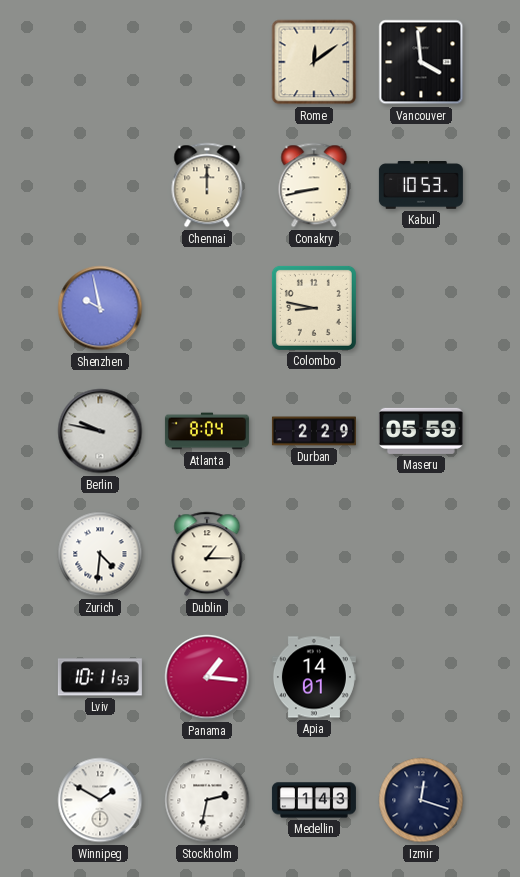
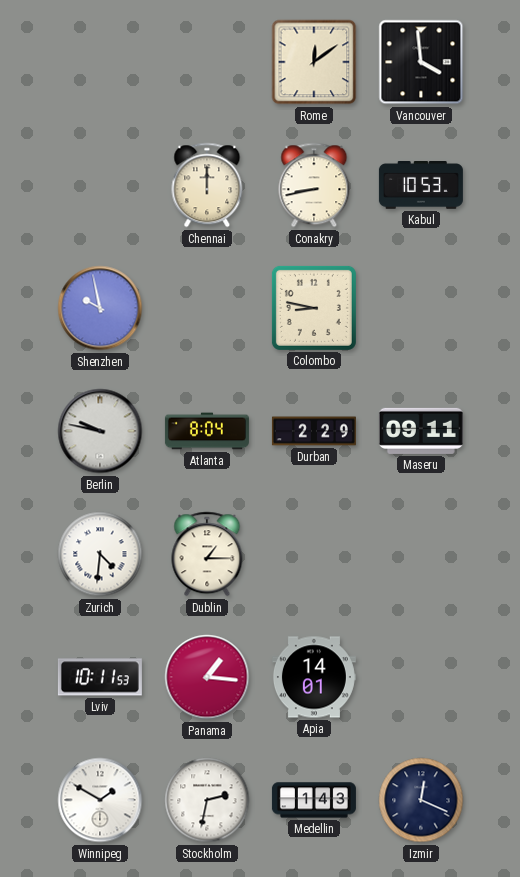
Maseru: 05:59 -> 09:11 (421, 431)
Izmir: 12:18 -> 12:19 (421, 800)
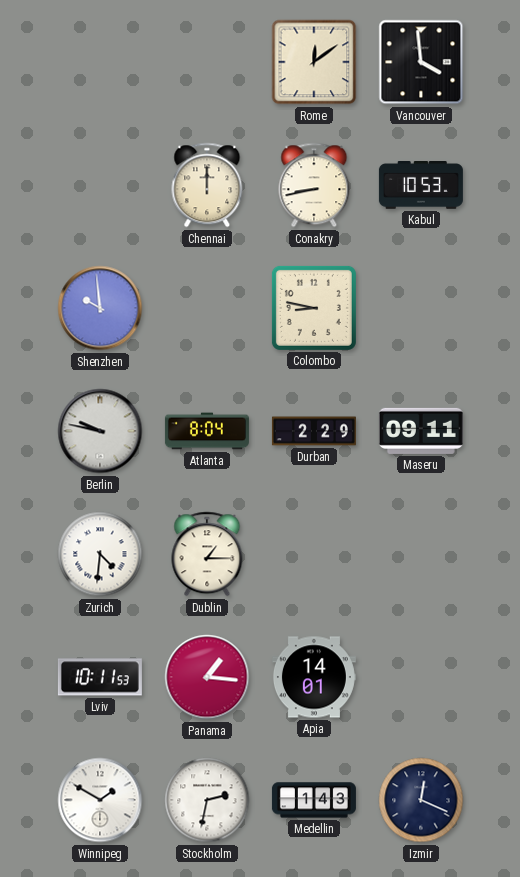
Shenzhen: 9:58 -> 9:59 (100, 308)
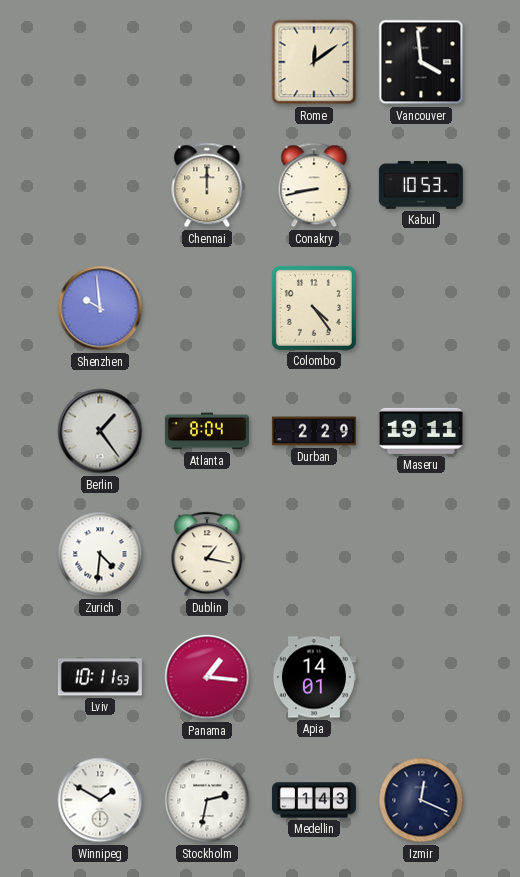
Colombo: 8:47 -> 4:24 (314, 308)
Berlin: 9:47 -> 1:24 (100, 431)
Maseru: 09:11 -> 19:11 (421, 431)
Dublin: 1:15 -> 1:17 (207, 554)
